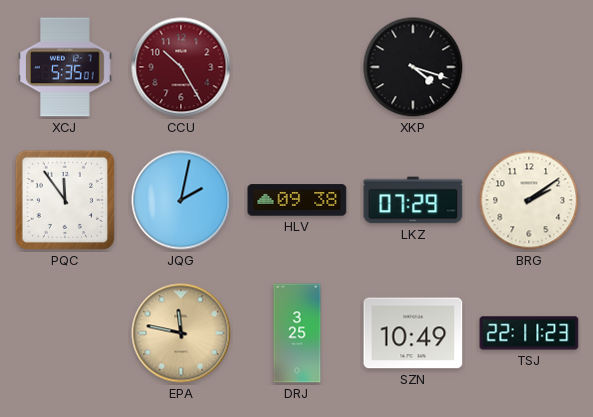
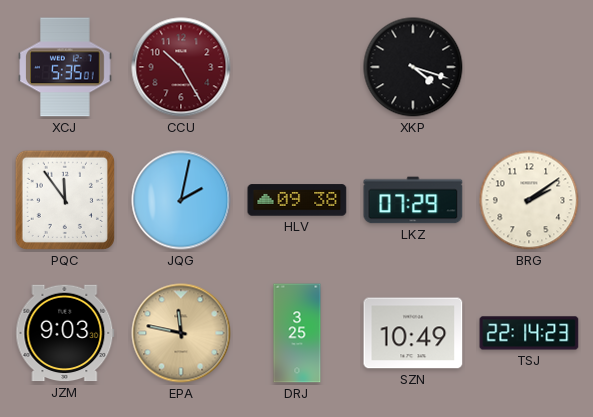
JZM: none -> 9:03 (65, 333)
TSJ: 22:11 -> 22:14 (529, 333)
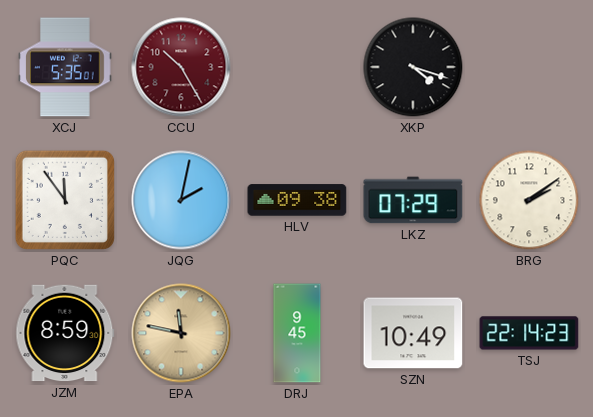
JZM: 9:03 -> 8:59 (65, 333)
DRJ: 3:25 -> 9:45 (297, 333)
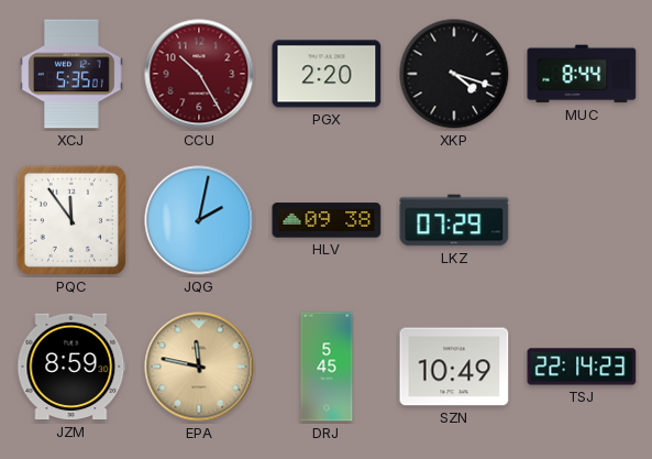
PGX: none -> 2:20 (327, 74)
MUC: none -> 8:44 (582, 74)
BRG: 2:09 -> none (529, 200)
DRJ: 9:45 -> 5:45 (327, 367)
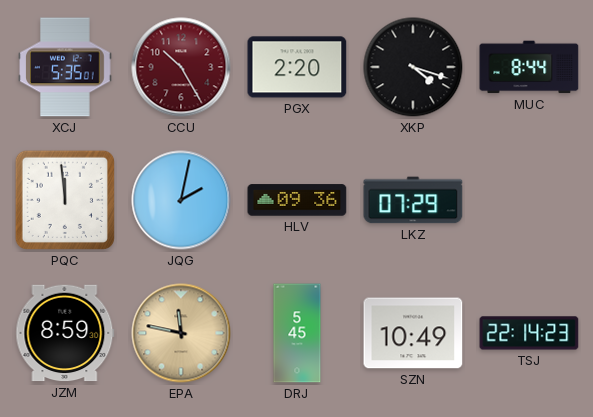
PQC: 11:54 -> 11:59 (65, 200)
HLV: 09:38 -> 09:36 (297, 200)
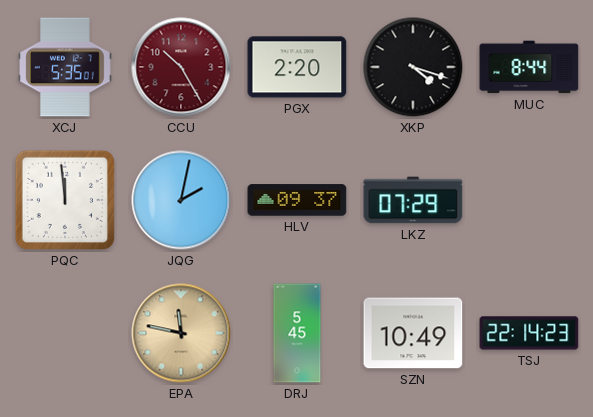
HLV: 09:36 -> 09:37 (297, 200)
JZM: 8:59 -> none (65, 333)
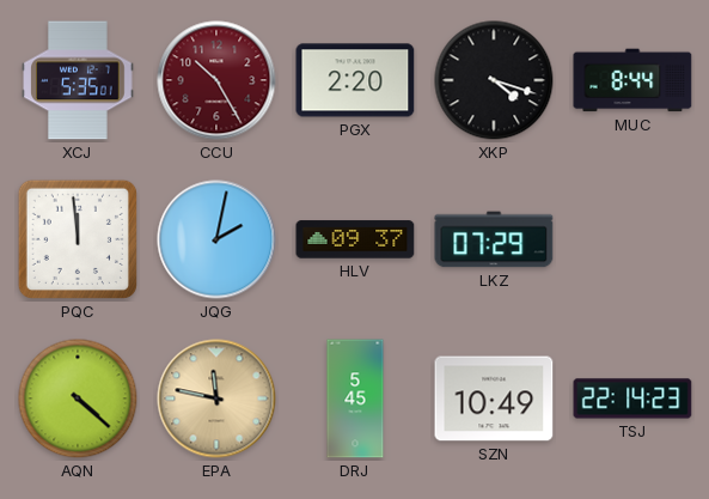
AQN: none -> 4:22 (78, 398)
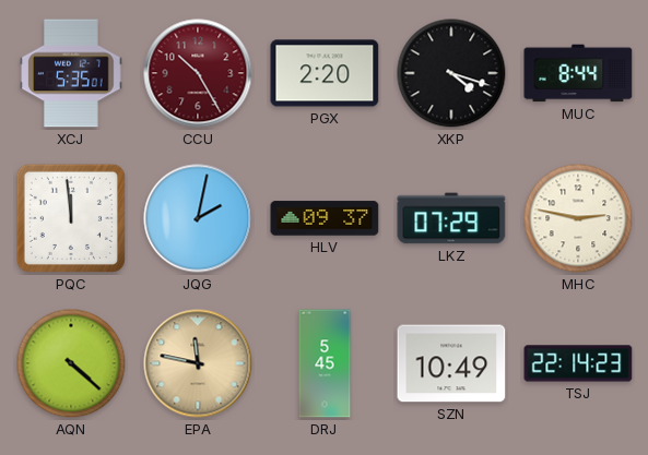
MHC: none -> 2:47 (578, 218)
